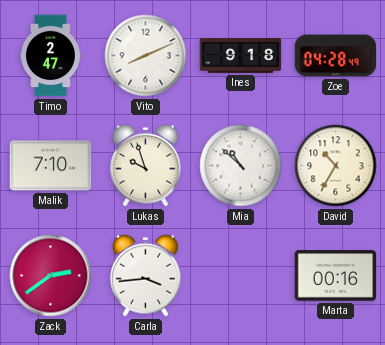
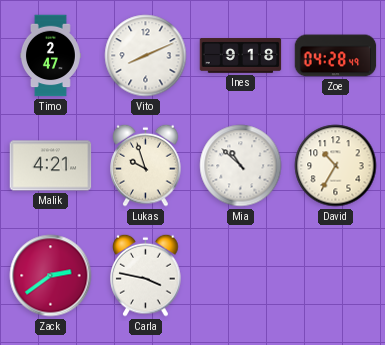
Malik: 7:10 -> 4:21 (51, 166)
Carla: 3:44 -> 3:47 (146, 275)
Marta: 00:16 -> none (336, 276)
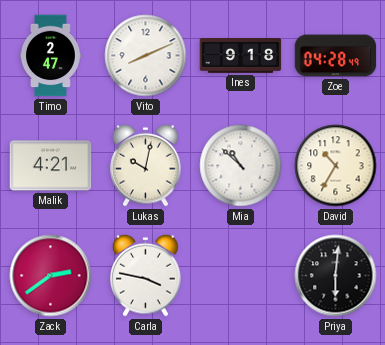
Lukas: 9:57 -> 10:02 (146, 165)
Priya: none -> 6:01 (336, 276)
